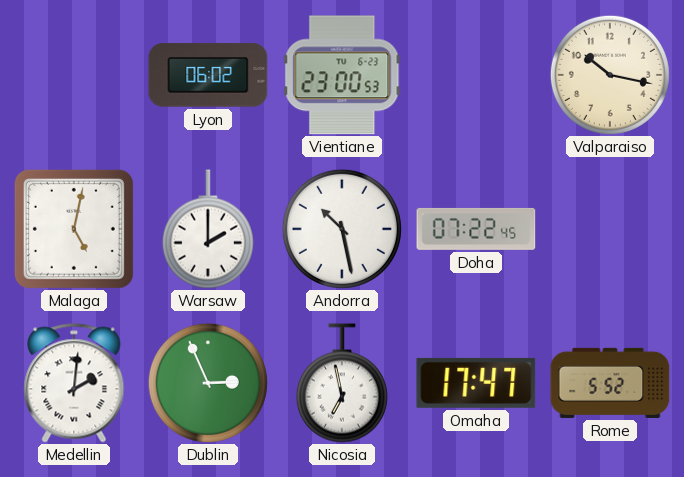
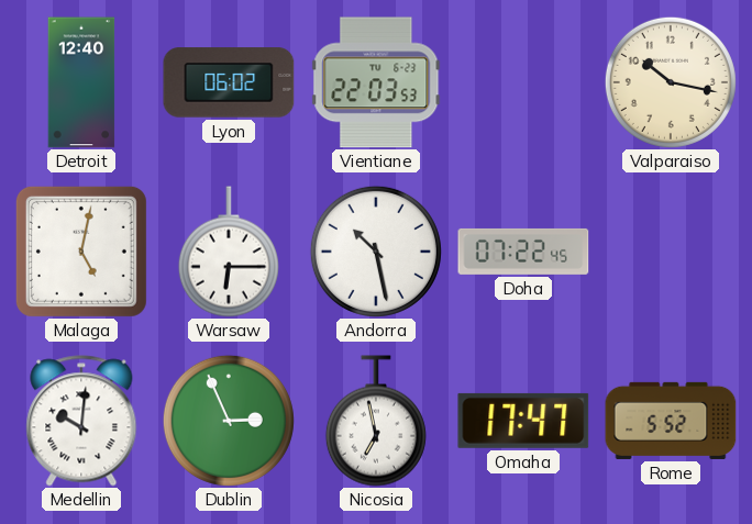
Detroit: none -> 12:40 (81, 82)
Vientiane: 23:00 -> 22:03 (376, 82)
Warsaw: 2:00 -> 6:15 (229, 252)
Medellin: 2:01 -> 10:01 (81, 421)
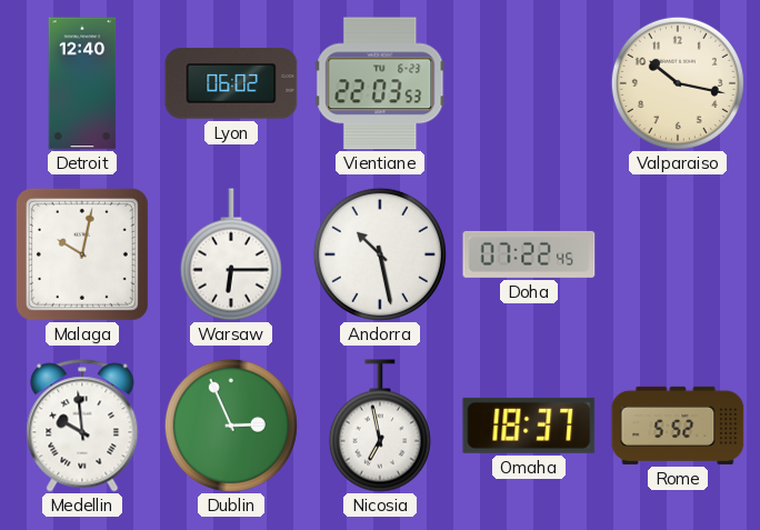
Malaga: 5:02 -> 10:02 (82, 254)
Medellin: 10:01 -> 9:59 (82, 426)
Omaha: 17:47 -> 18:37 (529, 426)
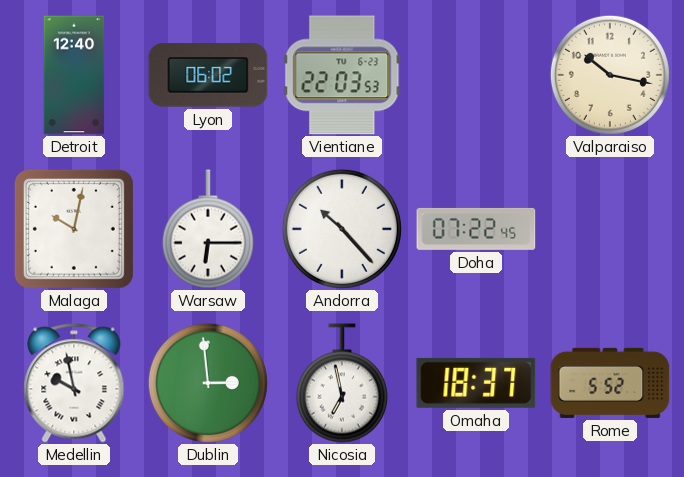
Andorra: 10:28 -> 10:23 (342, 229)
Medellin: 9:59 -> 9:58 (74, 383)
Dublin: 2:56 -> 2:59 (208, 383)
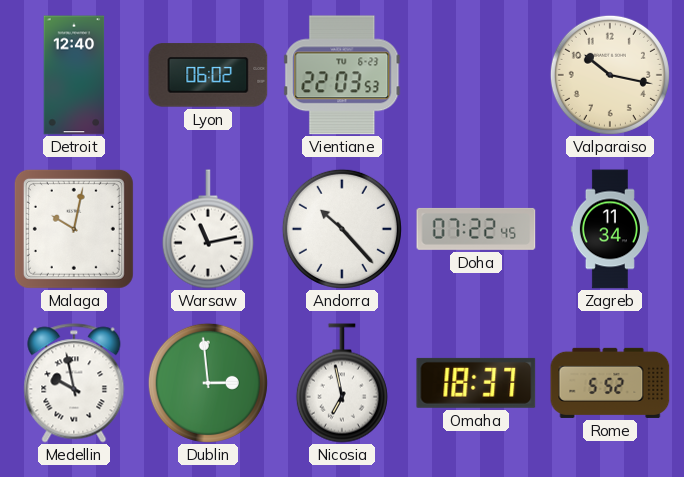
Warsaw: 6:15 -> 11:13 (208, 229)
Zagreb: none -> 11:34 (610, 229)
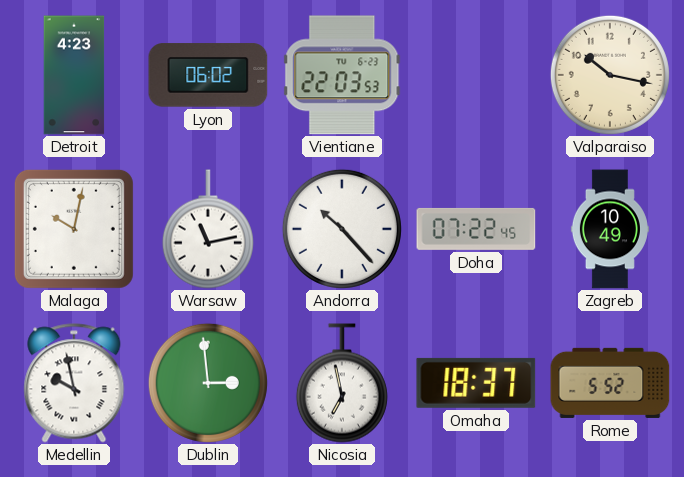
Detroit: 12:40 -> 4:23 (74, 75)
Zagreb: 11:34 -> 10:49 (610, 229)
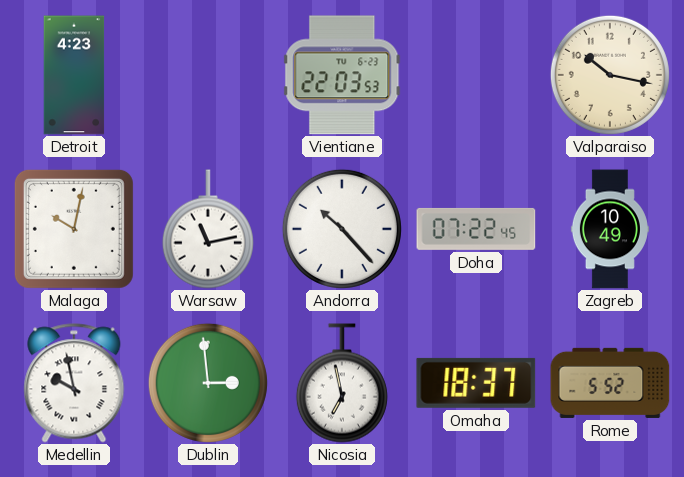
Lyon: 06:02 -> none (208, 75)
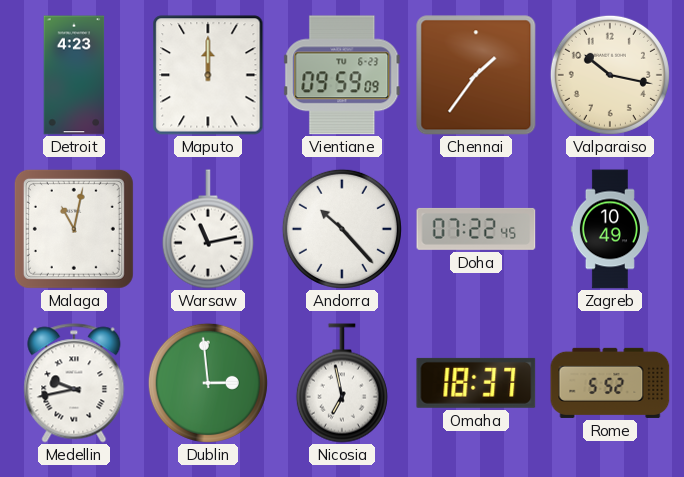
Maputo: none -> 12:00 (208, 75)
Vientiane: 22:03 -> 09:59 (342, 75)
Chennai: none -> 1:36 (476, 75)
Malaga: 10:02 -> 11:02 (74, 229)
Medellin: 9:58 -> 9:43 (74, 383)
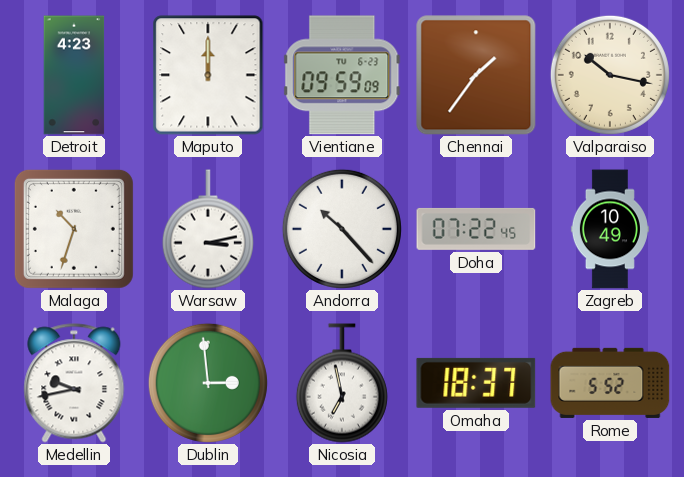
Malaga: 11:02 -> 10:33 (74, 229)
Warsaw: 11:13 -> 3:13 (208, 229)
